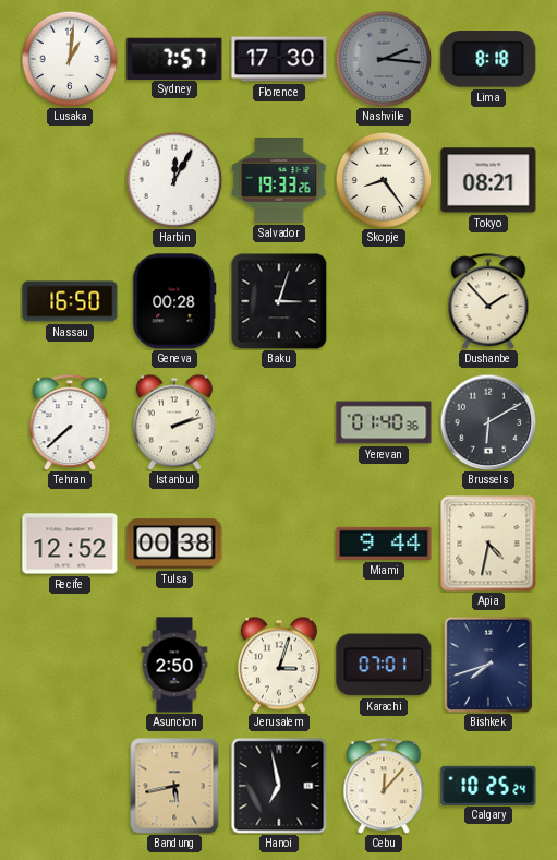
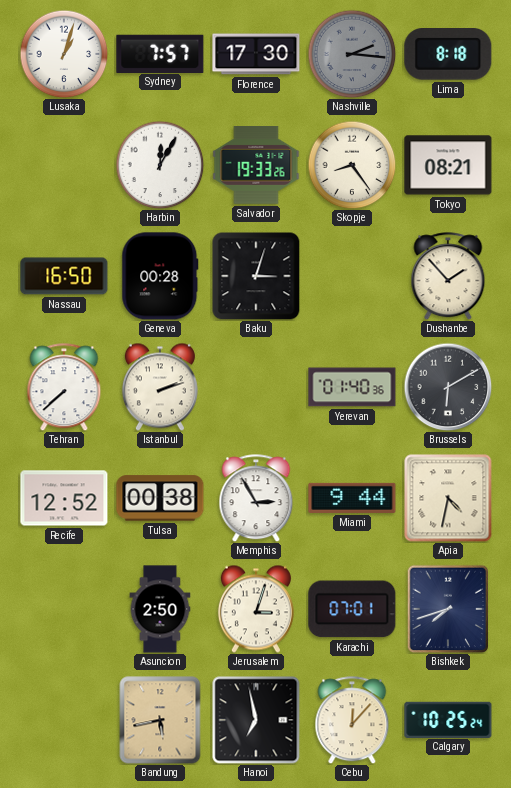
Lusaka: 1:01 -> 1:03 (64, 54)
Memphis: none -> 2:55 (256, 498)
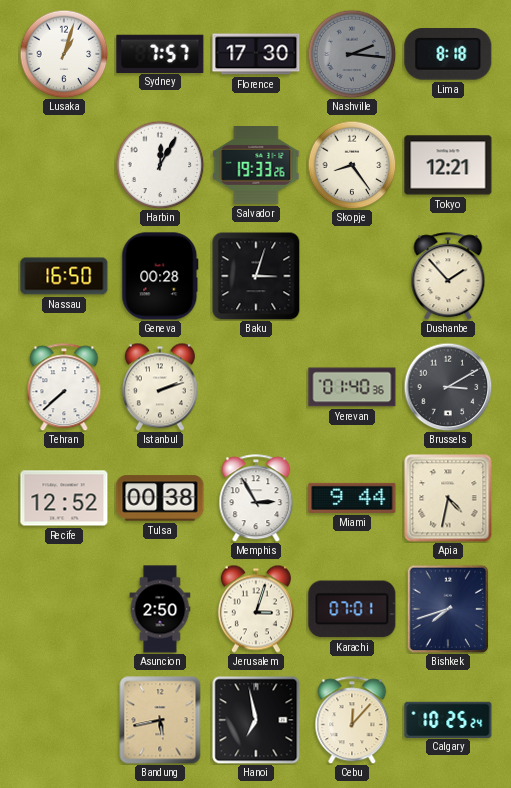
Tokyo: 08:21 -> 12:21 (448, 165)
Brussels: 6:10 -> 3:10 (448, 387)
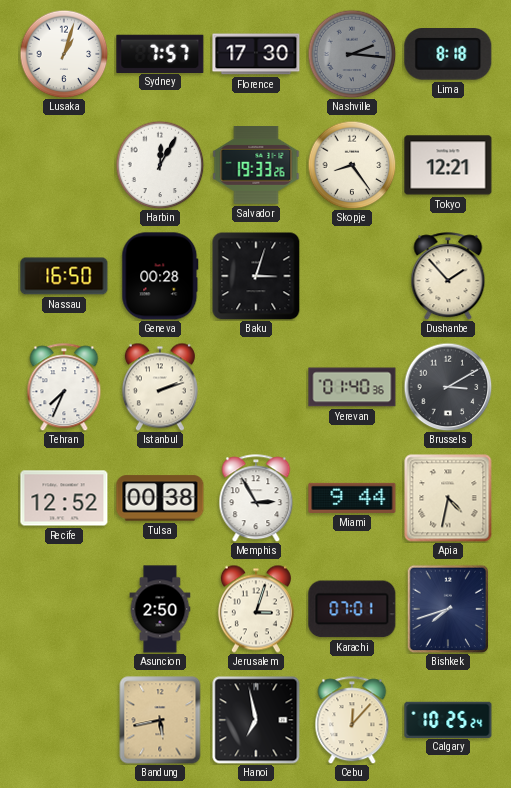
Tehran: 7:38 -> 7:34 (64, 387)
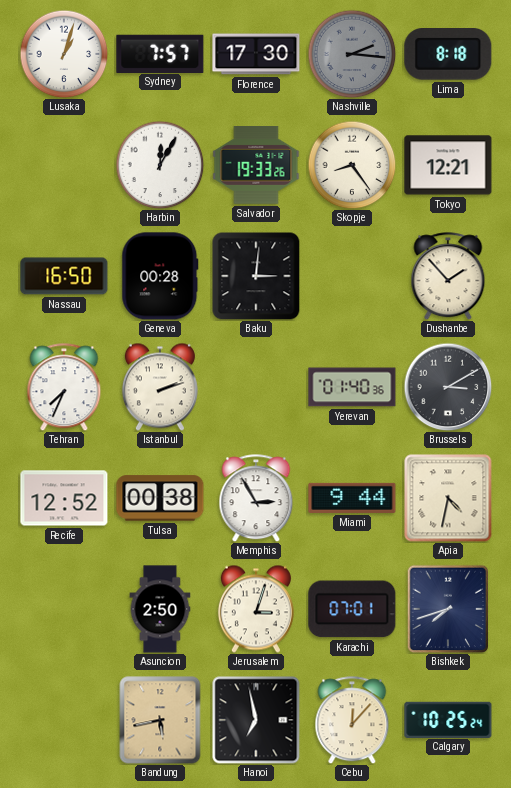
Baku: 3:03 -> 3:01 (256, 276)
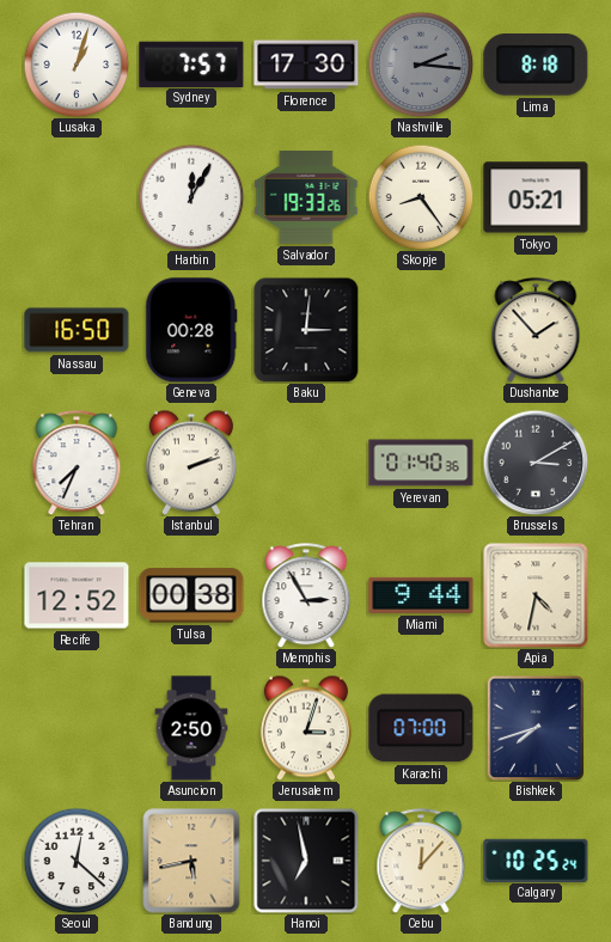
Tokyo: 12:21 -> 05:21 (536, 197)
Karachi: 07:01 -> 07:00 (421, 728)
Seoul: none -> 12:22 (77, 861)
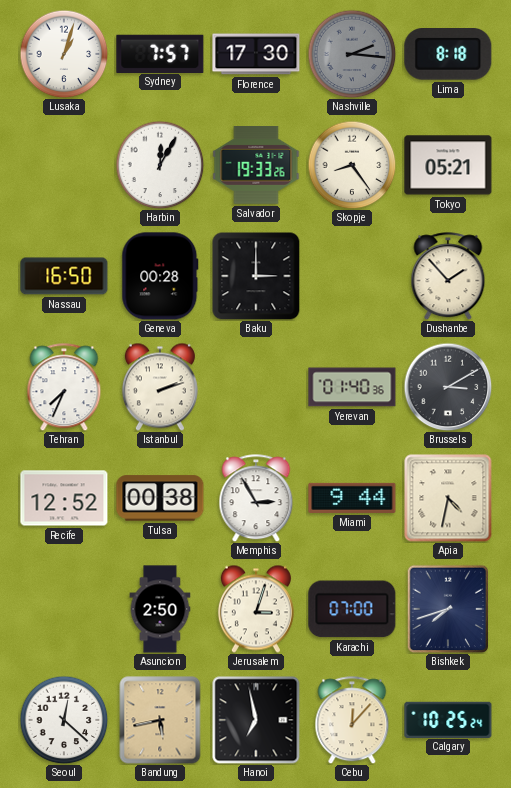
Baku: 3:01 -> 3:00 (256, 276)
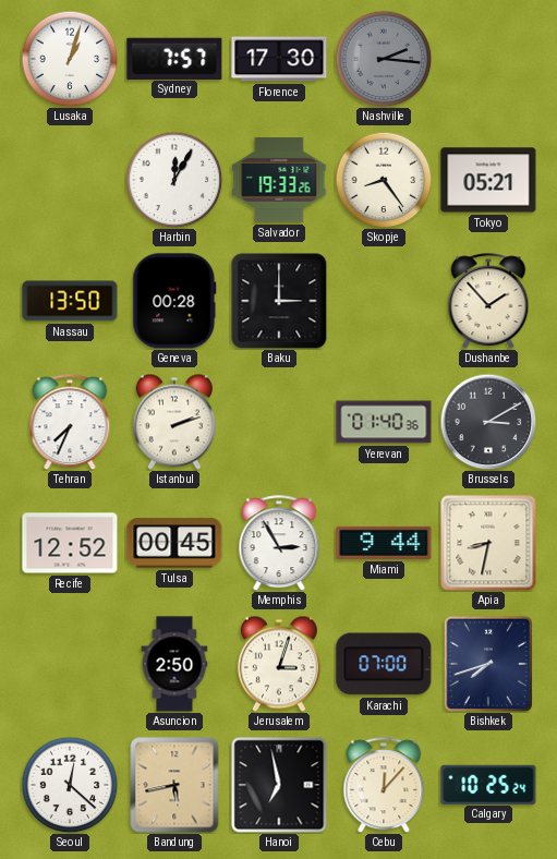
Lima: 8:18 -> none (448, 55)
Nassau: 16:50 -> 13:50 (70, 301)
Tulsa: 00:38 -> 00:45 (174, 543)
Apia: 4:32 -> 8:32 (488, 543)
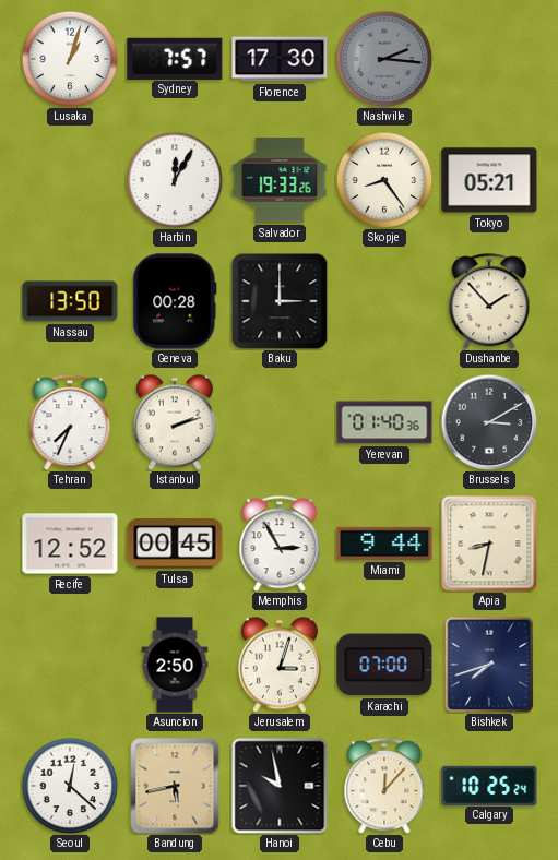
Hanoi: 6:58 -> 9:58 (280, 786)
